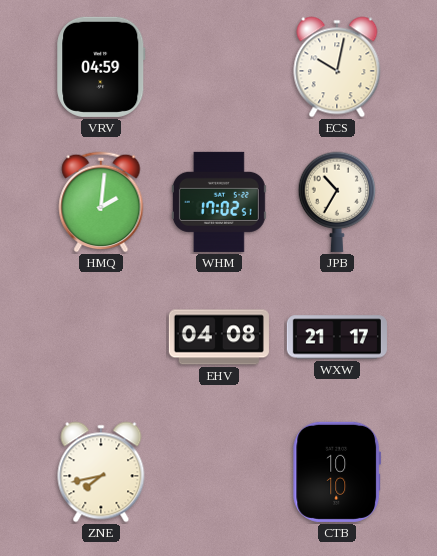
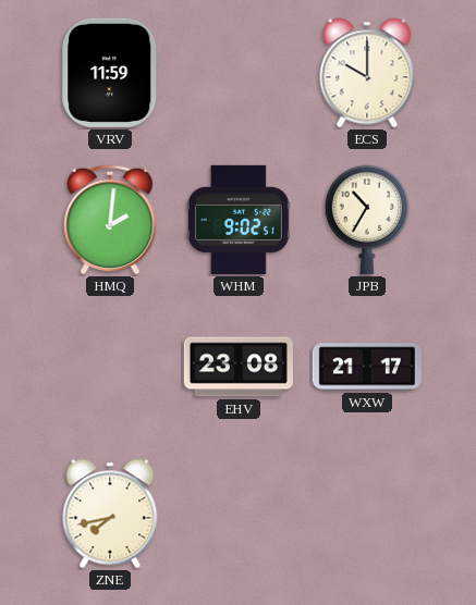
VRV: 04:59 -> 11:59 (110, 73)
ECS: 10:02 -> 10:00 (367, 73)
WHM: 17:02 -> 9:02 (239, 220)
EHV: 04:08 -> 23:08 (239, 367)
CTB: 10:10 -> none (337, 472)
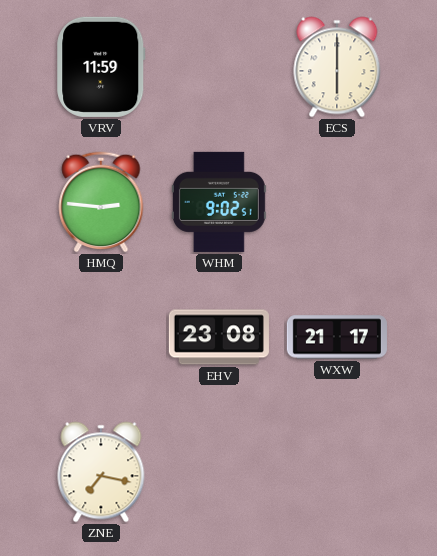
ECS: 10:00 -> 6:00 (337, 67)
HMQ: 2:01 -> 2:46 (101, 202)
JPB: 10:35 -> none (367, 220)
ZNE: 7:43 -> 7:17 (101, 472)
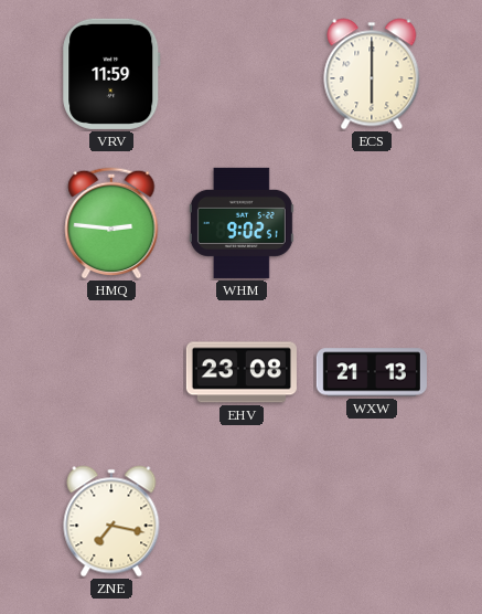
WXW: 21:17 -> 21:13 (372, 372)
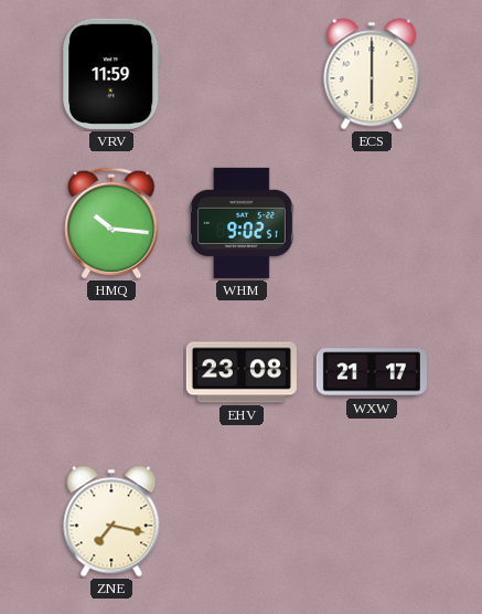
HMQ: 2:46 -> 10:16 (111, 223)
WXW: 21:13 -> 21:17 (372, 372)
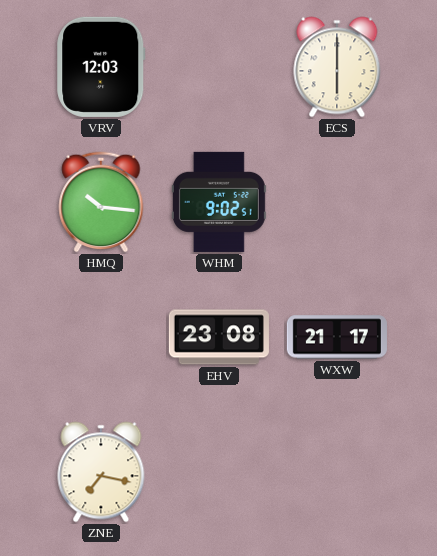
VRV: 11:59 -> 12:03 (101, 67)
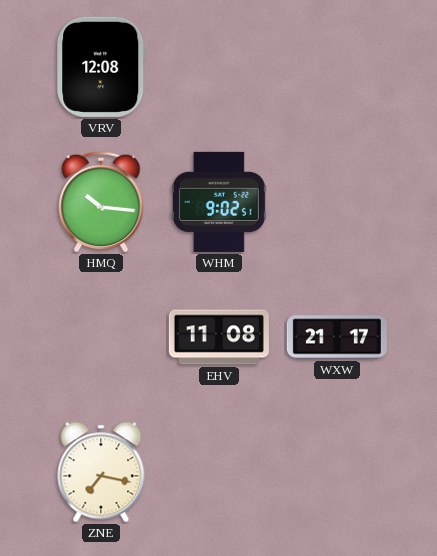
VRV: 12:03 -> 12:08 (101, 67)
ECS: 6:00 -> none (337, 67)
EHV: 23:08 -> 11:08 (219, 337)
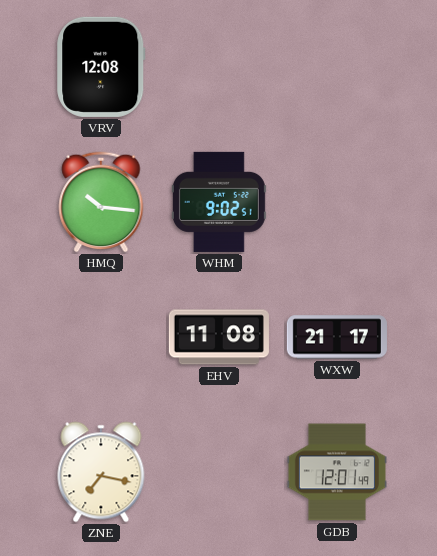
GDB: none -> 12:01 (337, 472)
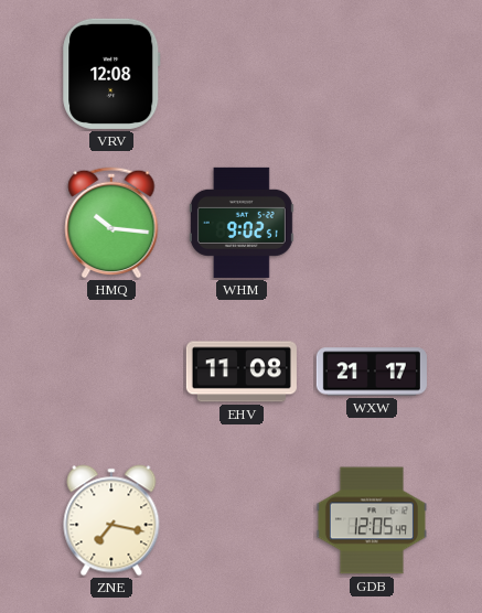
GDB: 12:01 -> 12:05 (372, 520)
